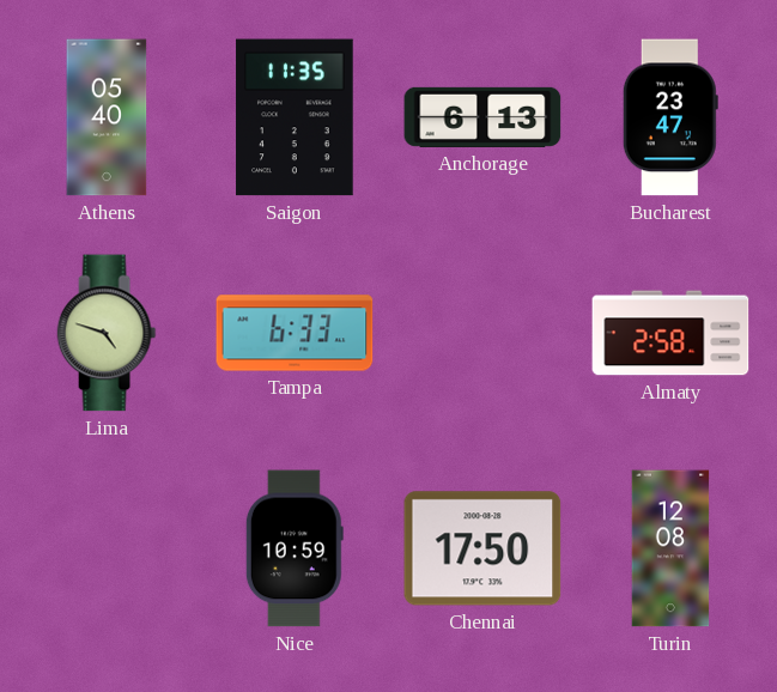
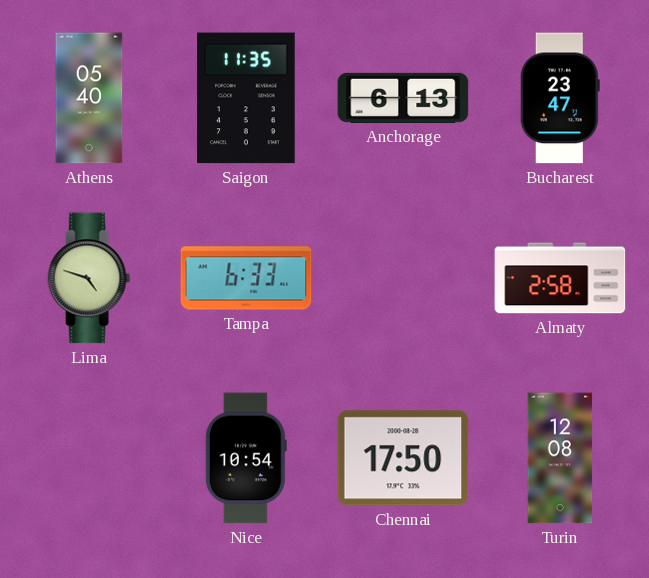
Nice: 10:59 -> 10:54 (246, 458)
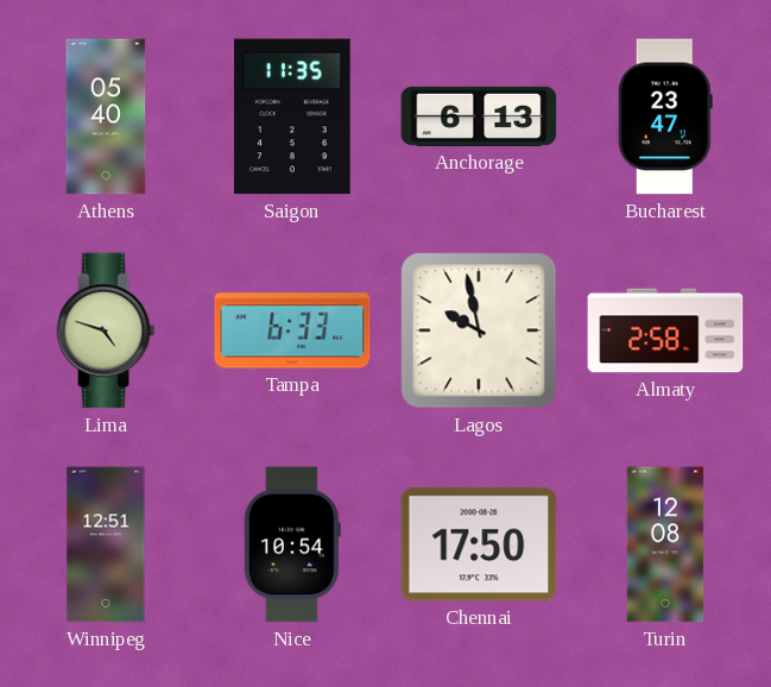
Lagos: none -> 9:58 (479, 330)
Winnipeg: none -> 12:51 (106, 544)
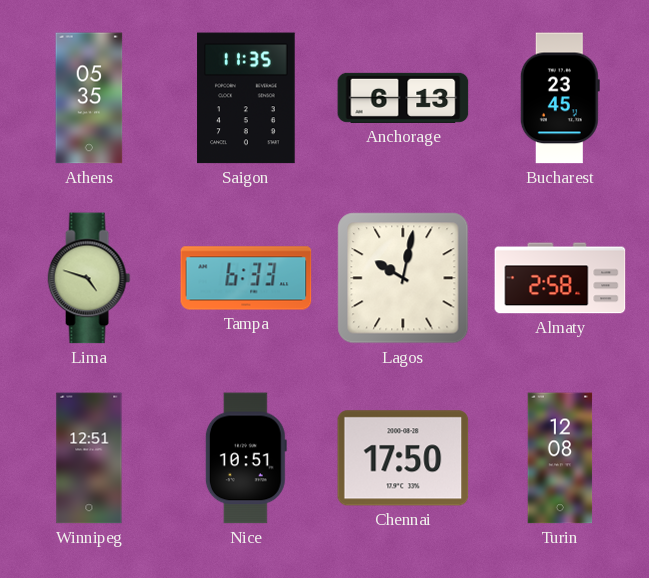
Athens: 05:40 -> 05:35 (89, 98)
Bucharest: 23:47 -> 23:45 (560, 98)
Lagos: 9:58 -> 10:02 (403, 278)
Nice: 10:54 -> 10:51 (246, 458)
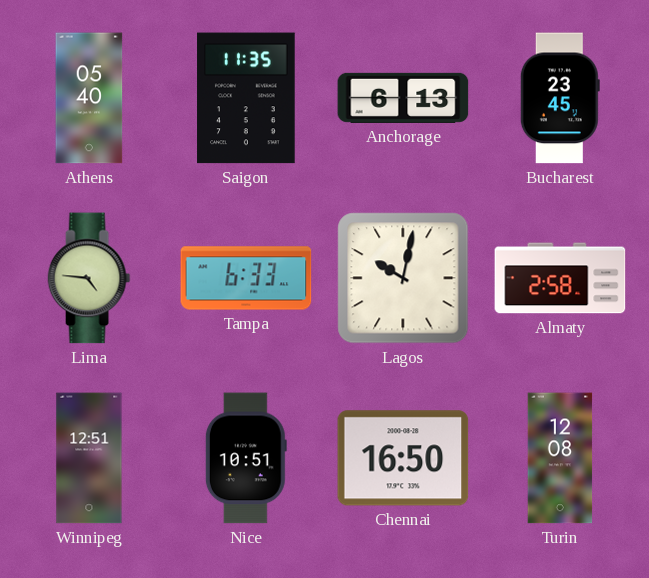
Athens: 05:35 -> 05:40 (89, 98)
Lima: 4:48 -> 4:46 (89, 278)
Chennai: 17:50 -> 16:50 (403, 458)
